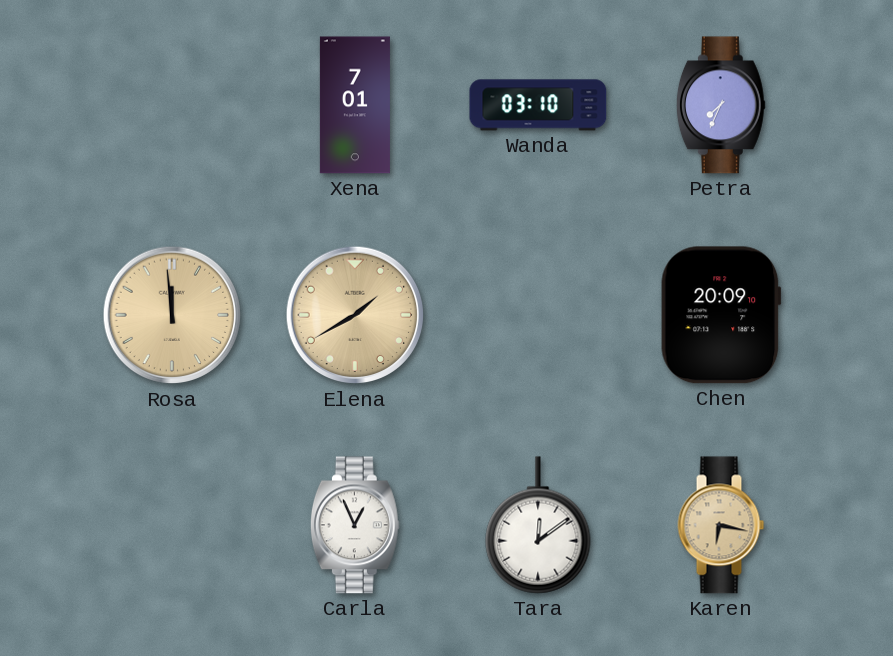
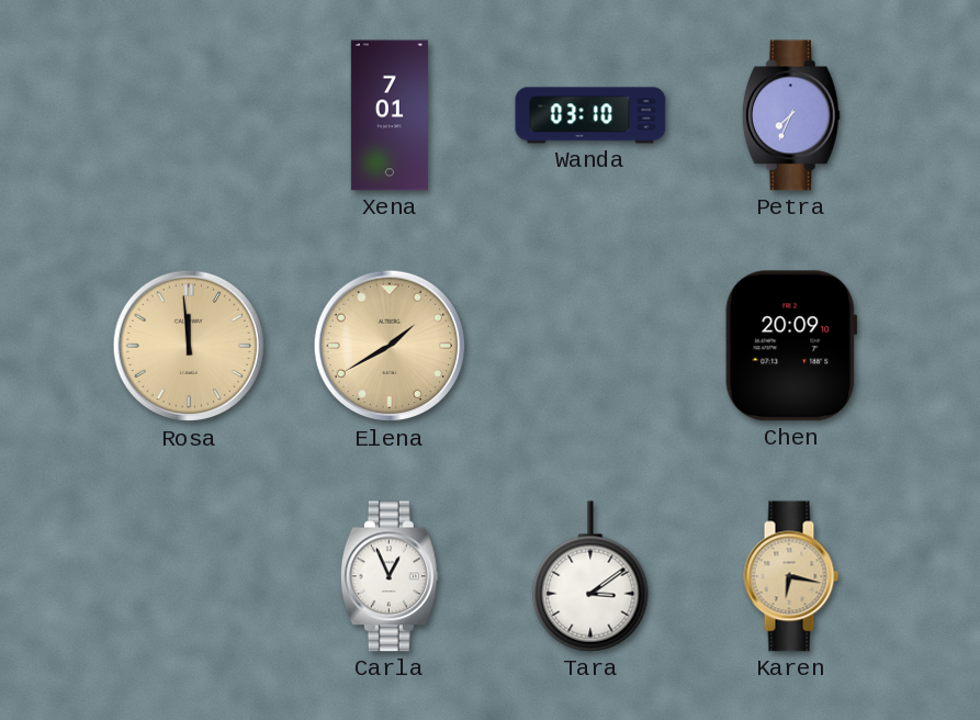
Tara: 12:09 -> 3:09 (590, 576)
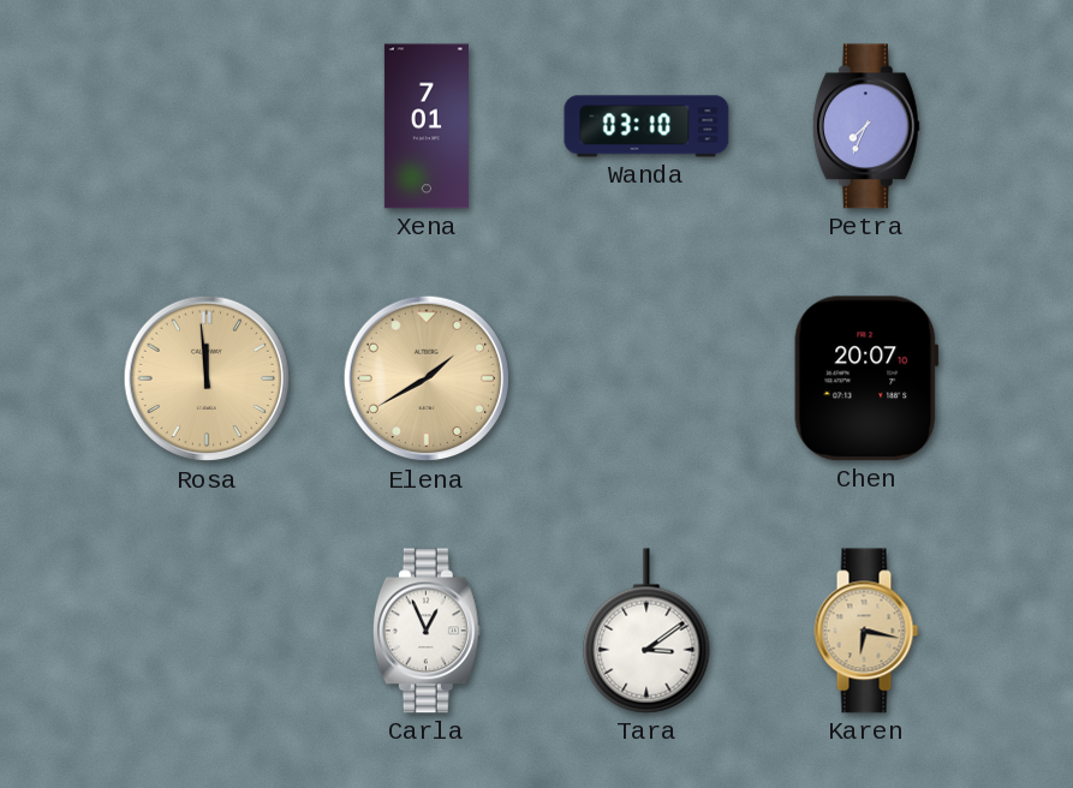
Chen: 20:09 -> 20:07 (866, 378)
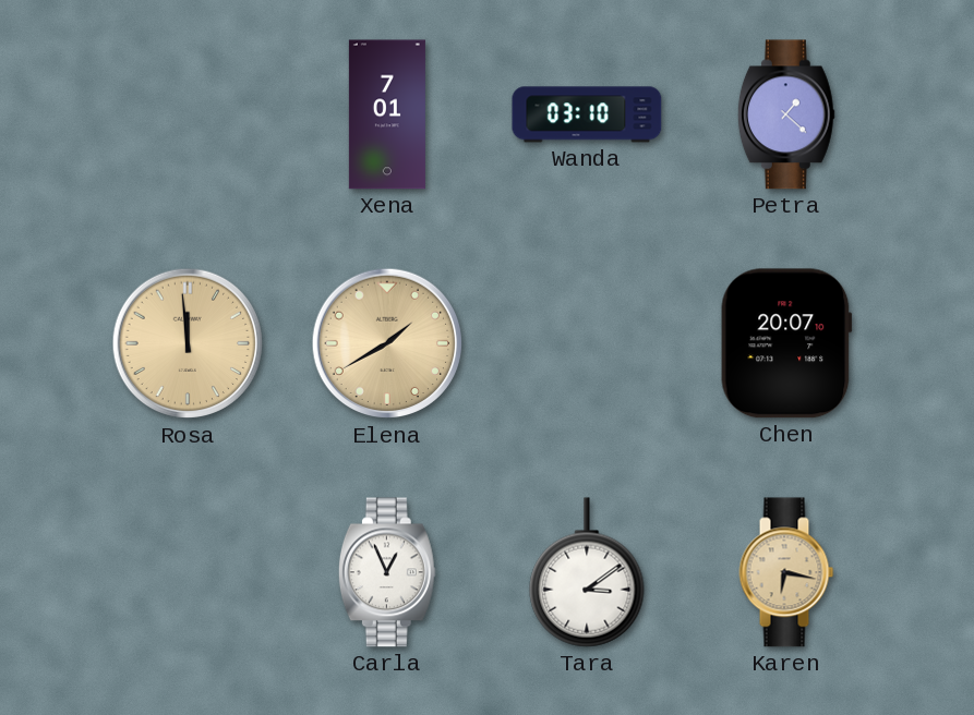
Petra: 7:34 -> 1:22 (786, 114)
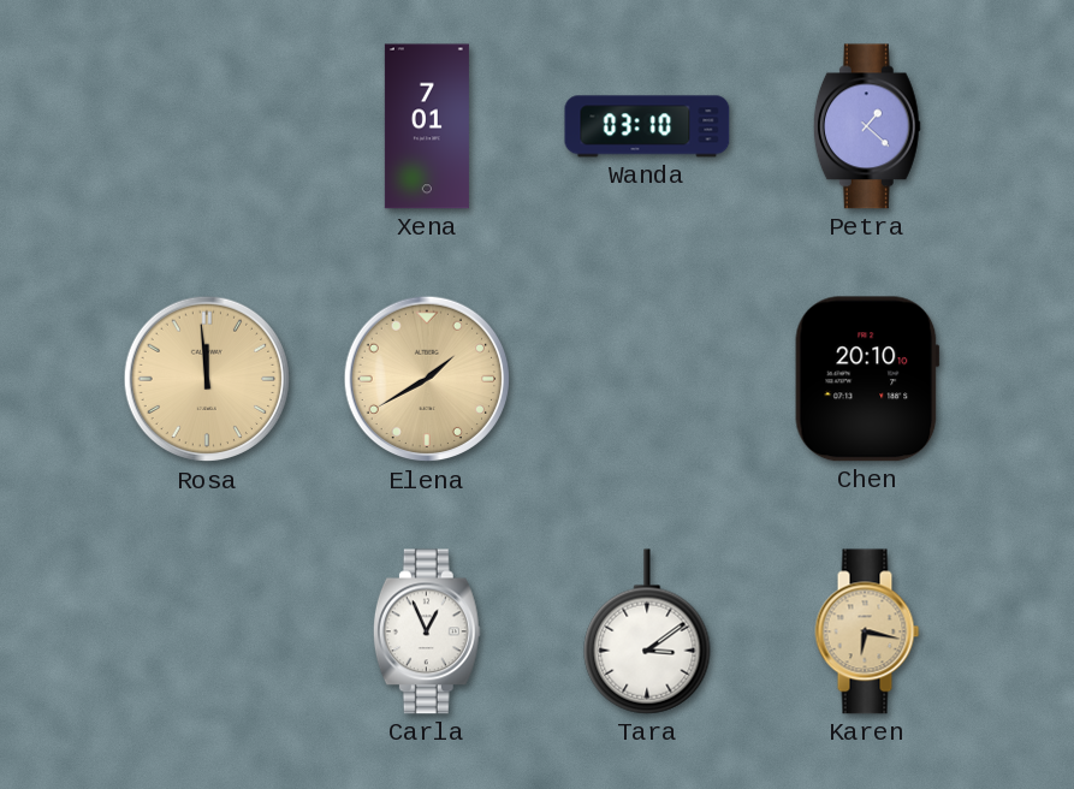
Chen: 20:07 -> 20:10 (867, 379)
